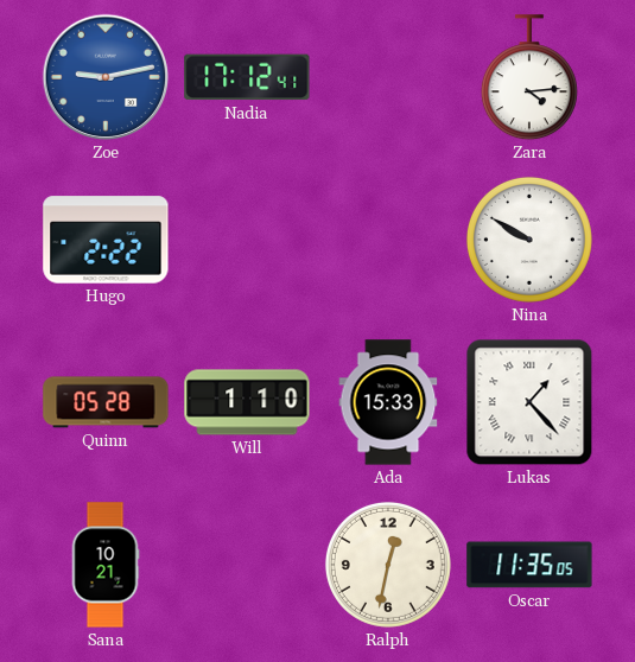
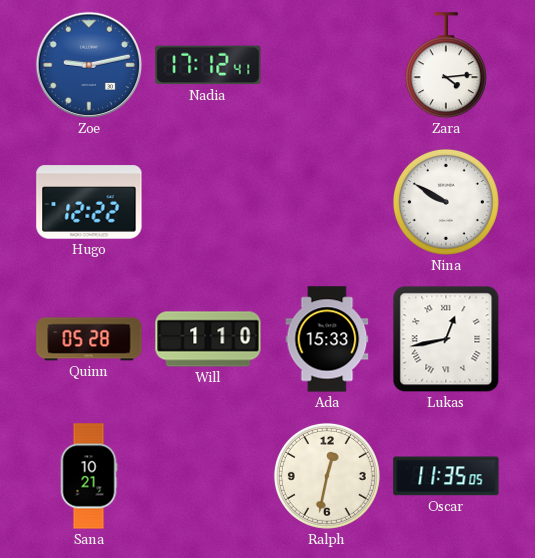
Hugo: 2:22 -> 12:22 (89, 202)
Lukas: 1:23 -> 12:43 (446, 339)
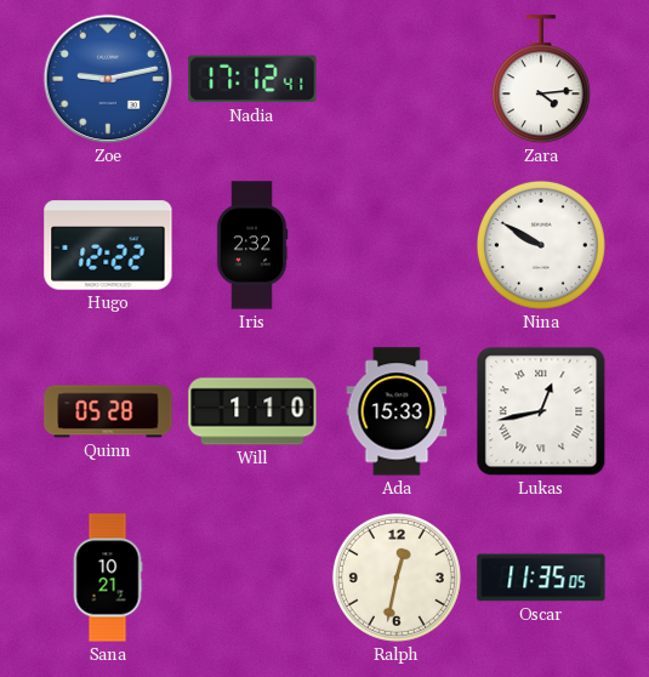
Iris: none -> 2:32 (252, 245)
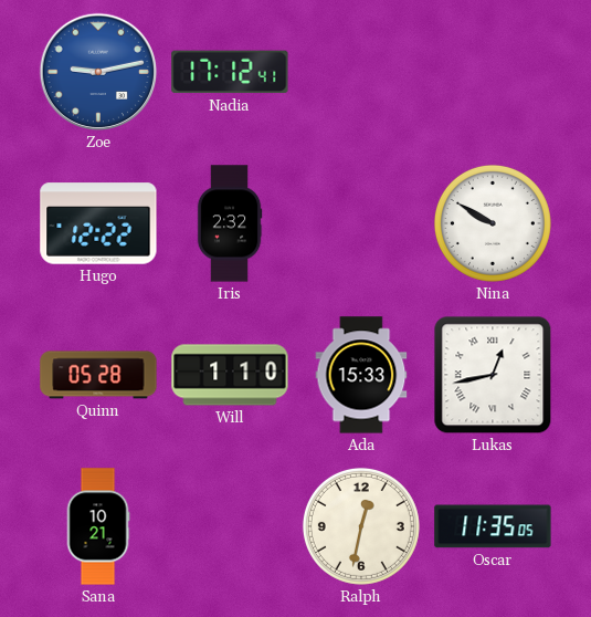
Zara: 4:14 -> none (541, 80)
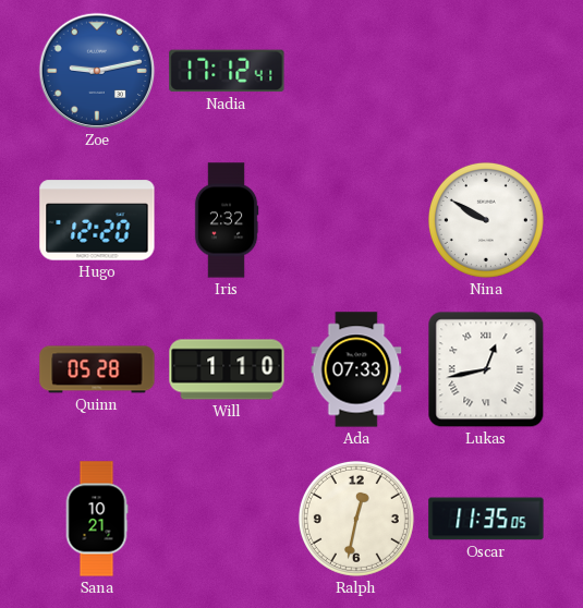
Hugo: 12:22 -> 12:20 (97, 220)
Ada: 15:33 -> 07:33 (356, 369)
